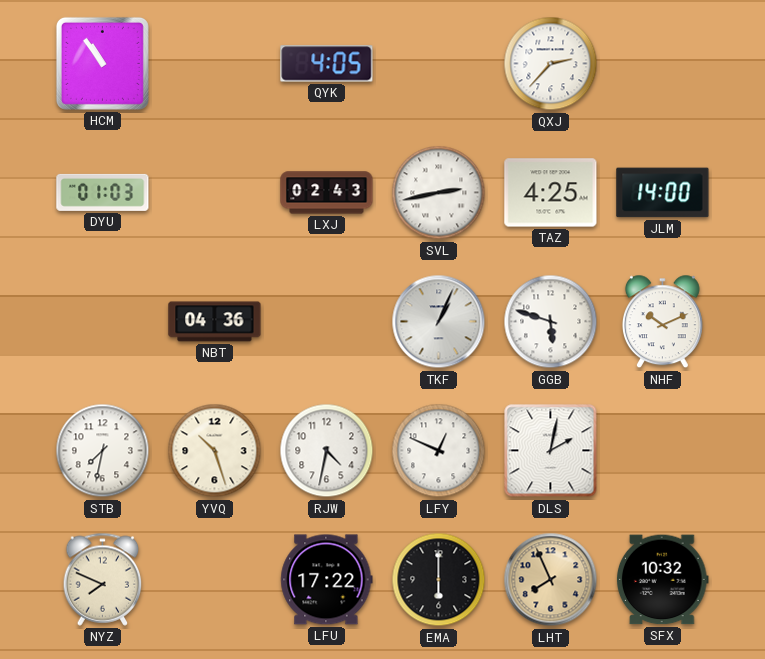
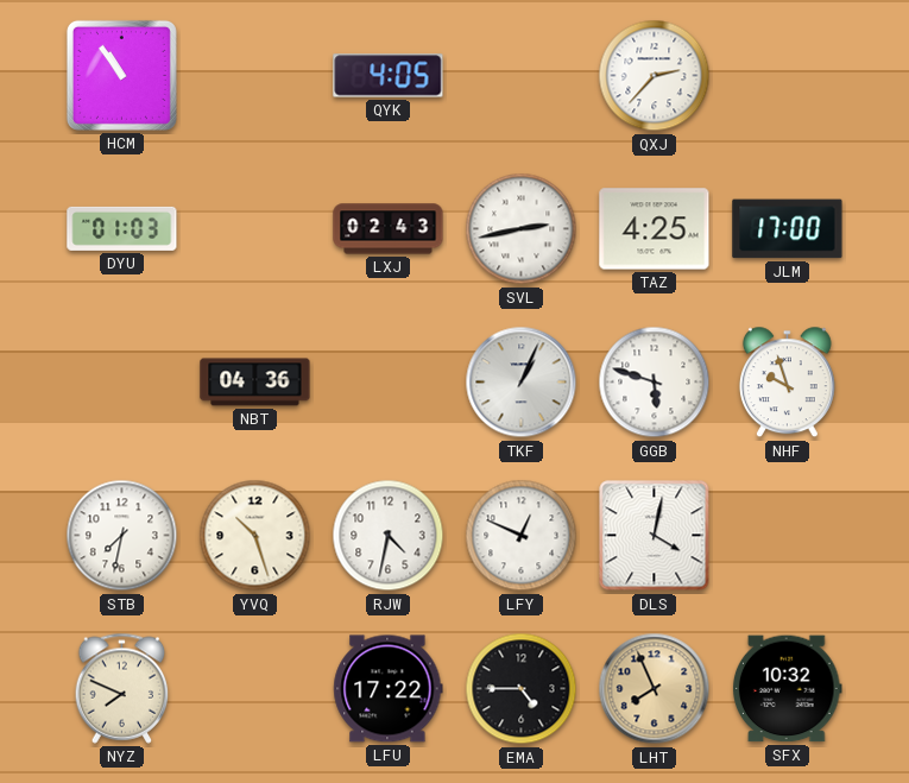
JLM: 14:00 -> 17:00 (788, 229)
NHF: 10:11 -> 9:57 (787, 383)
DLS: 2:02 -> 4:02 (655, 536)
EMA: 6:00 -> 4:45 (522, 689)
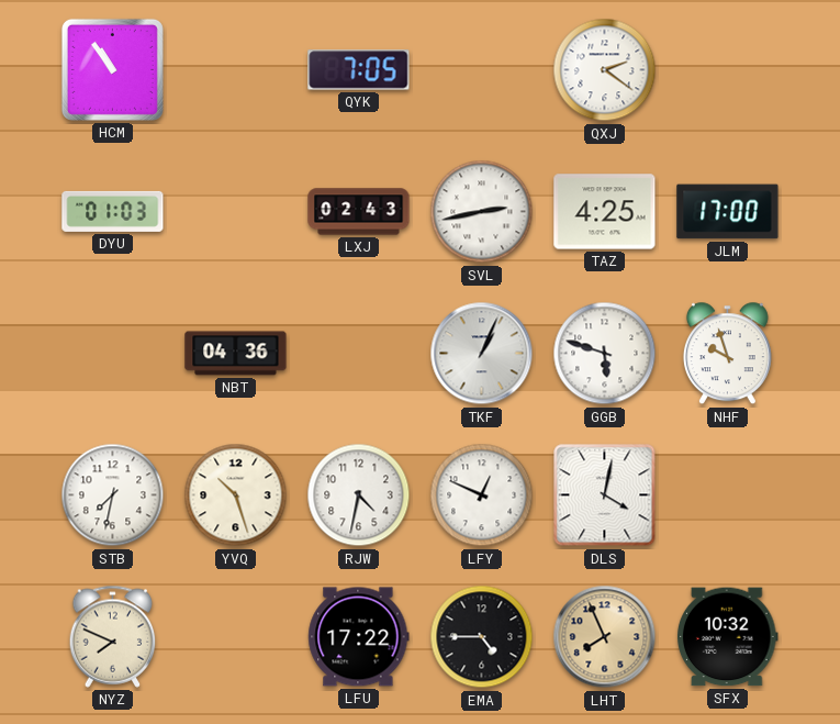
QYK: 4:05 -> 7:05 (359, 70)
QXJ: 2:37 -> 2:21 (605, 70)
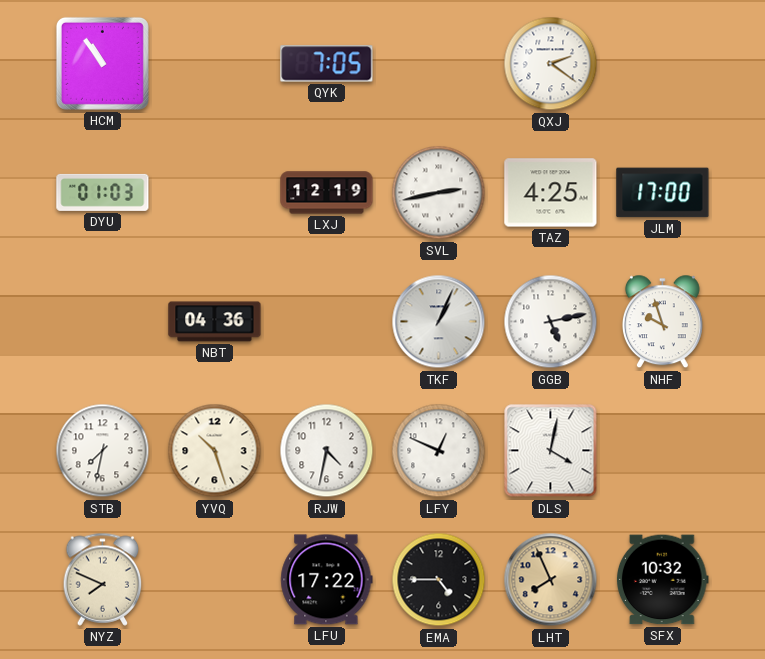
LXJ: 02:43 -> 12:19 (327, 193)
GGB: 5:48 -> 5:13 (551, 322)
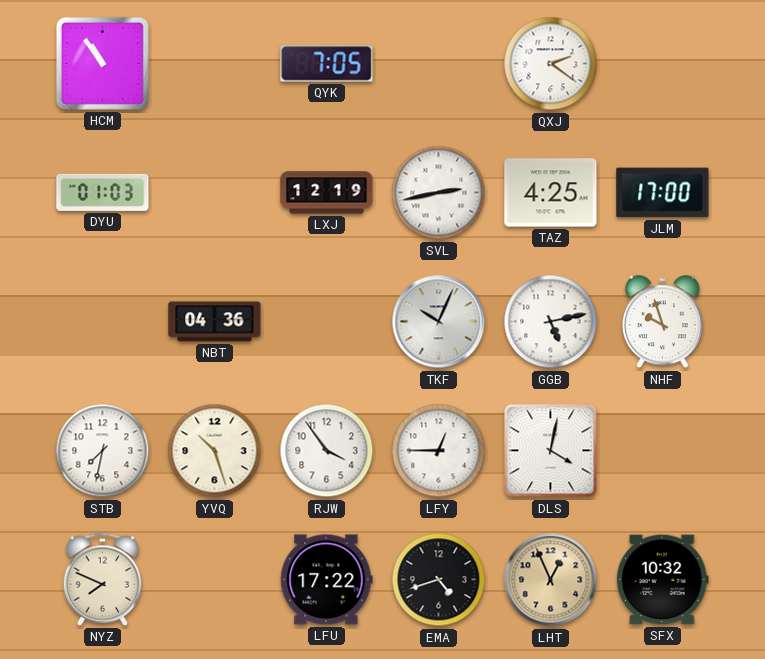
TKF: 1:04 -> 10:04 (439, 322)
RJW: 4:32 -> 3:54 (327, 451)
LFY: 12:49 -> 12:45 (439, 451)
EMA: 4:45 -> 4:42 (439, 580)
LHT: 7:56 -> 12:56 (551, 580)
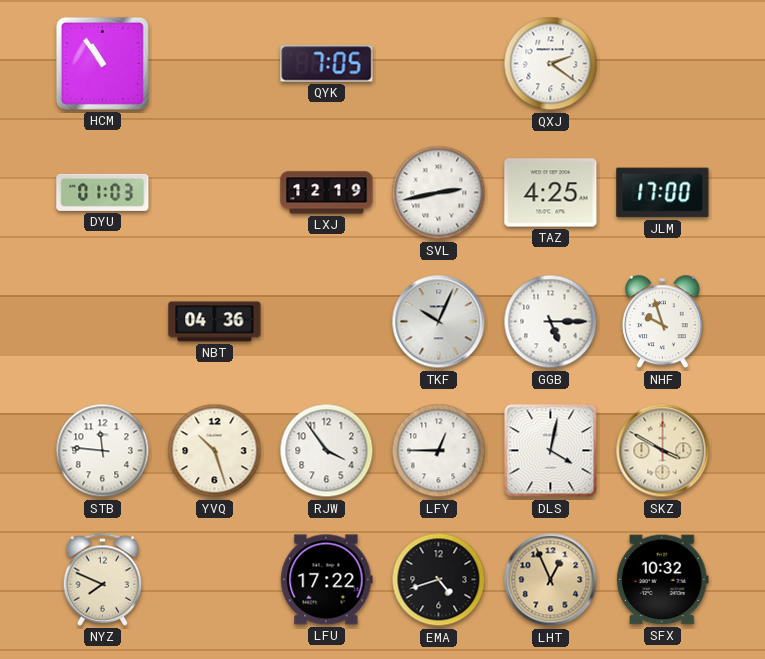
GGB: 5:13 -> 5:15 (551, 322)
STB: 7:32 -> 11:46 (103, 451)
SKZ: none -> 3:50 (663, 451)
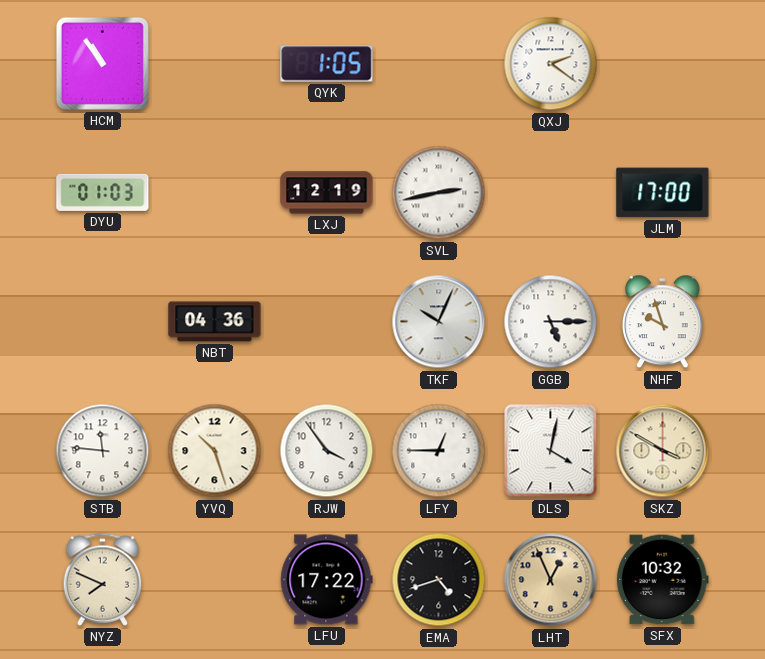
QYK: 7:05 -> 1:05 (327, 64)
TAZ: 4:25 -> none (551, 193)
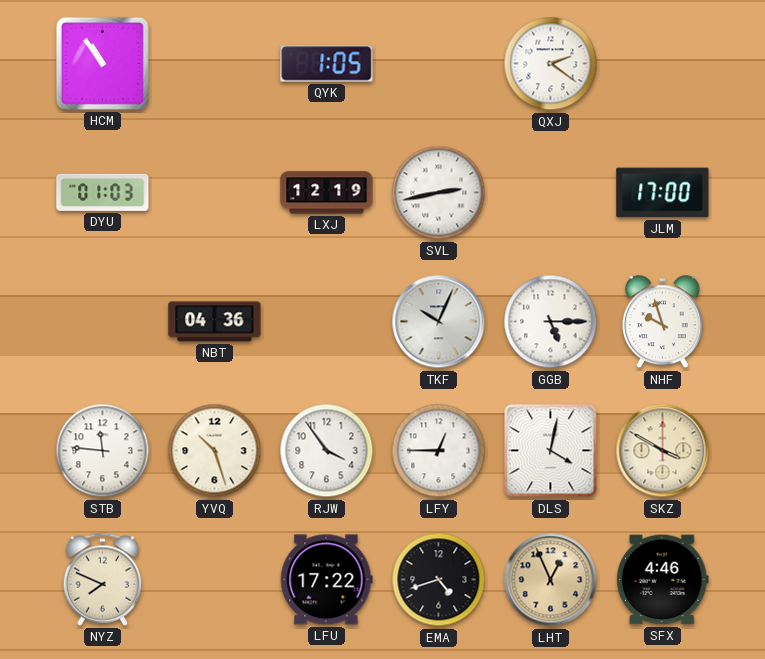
SFX: 10:32 -> 4:46 (662, 580)
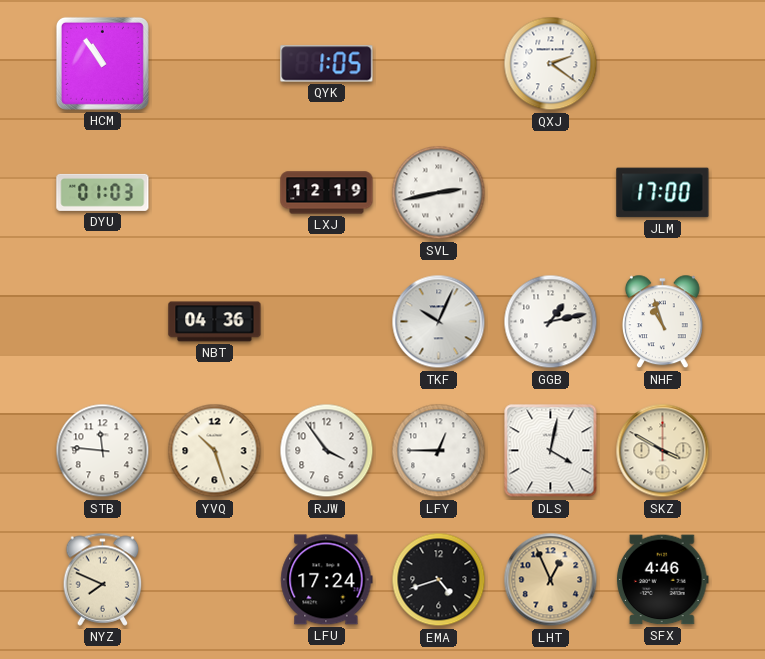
GGB: 5:15 -> 1:13 (551, 322)
NHF: 9:57 -> 10:57 (662, 322)
LFU: 17:22 -> 17:24 (327, 580)
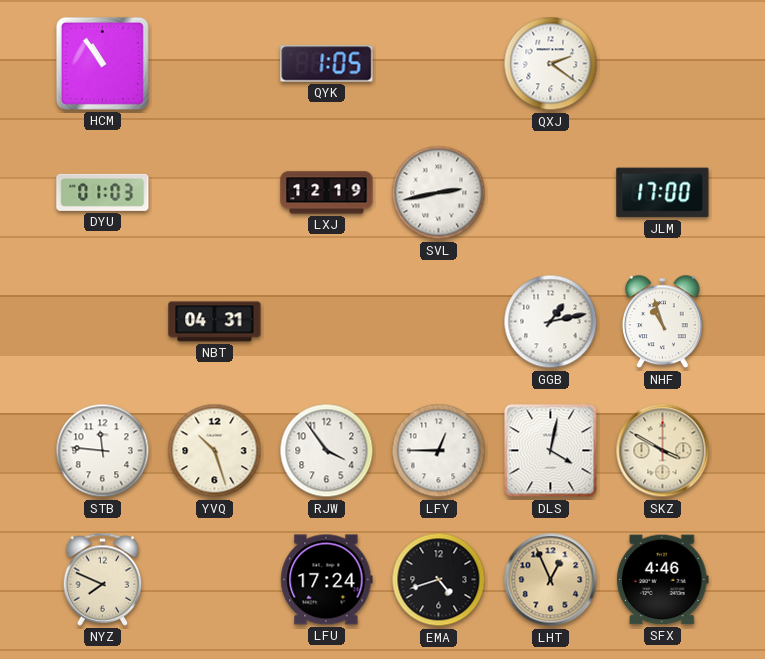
NBT: 04:36 -> 04:31 (215, 322)
TKF: 10:04 -> none (439, 322)
